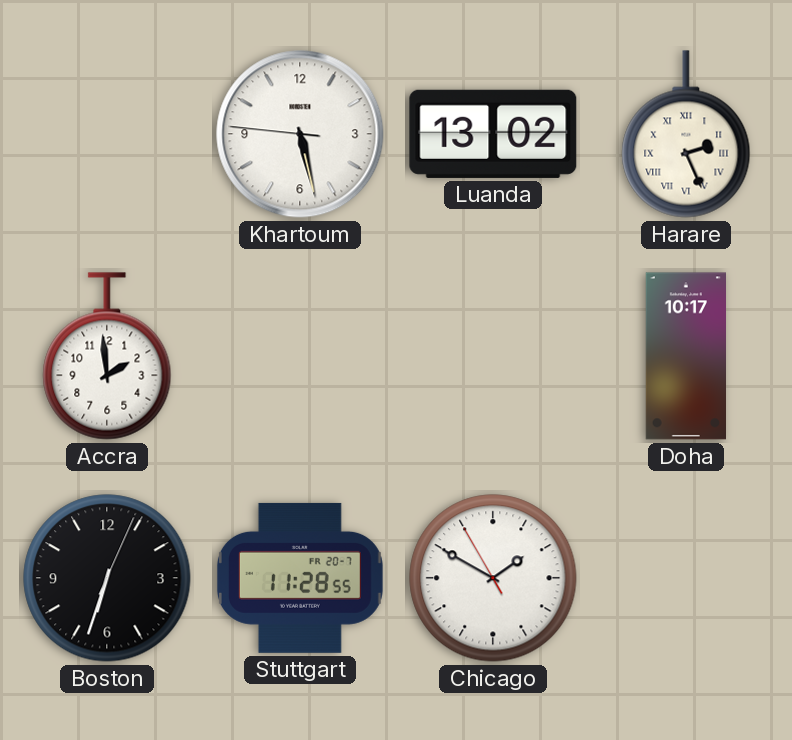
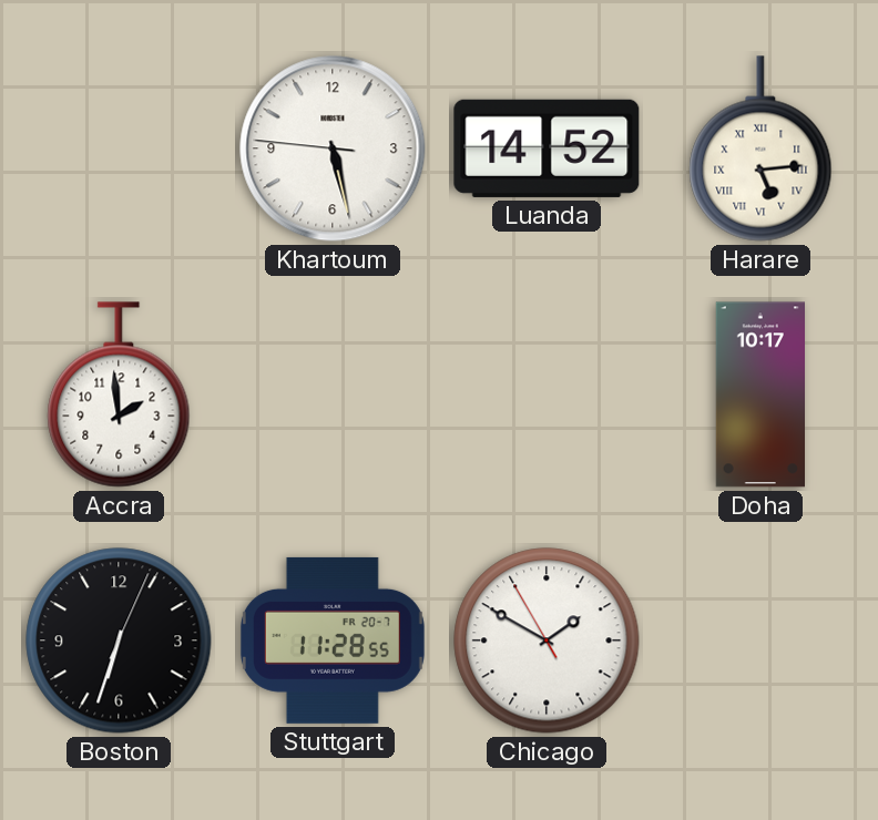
Luanda: 13:02 -> 14:52 (547, 148)
Harare: 2:26 -> 5:14 (760, 148)
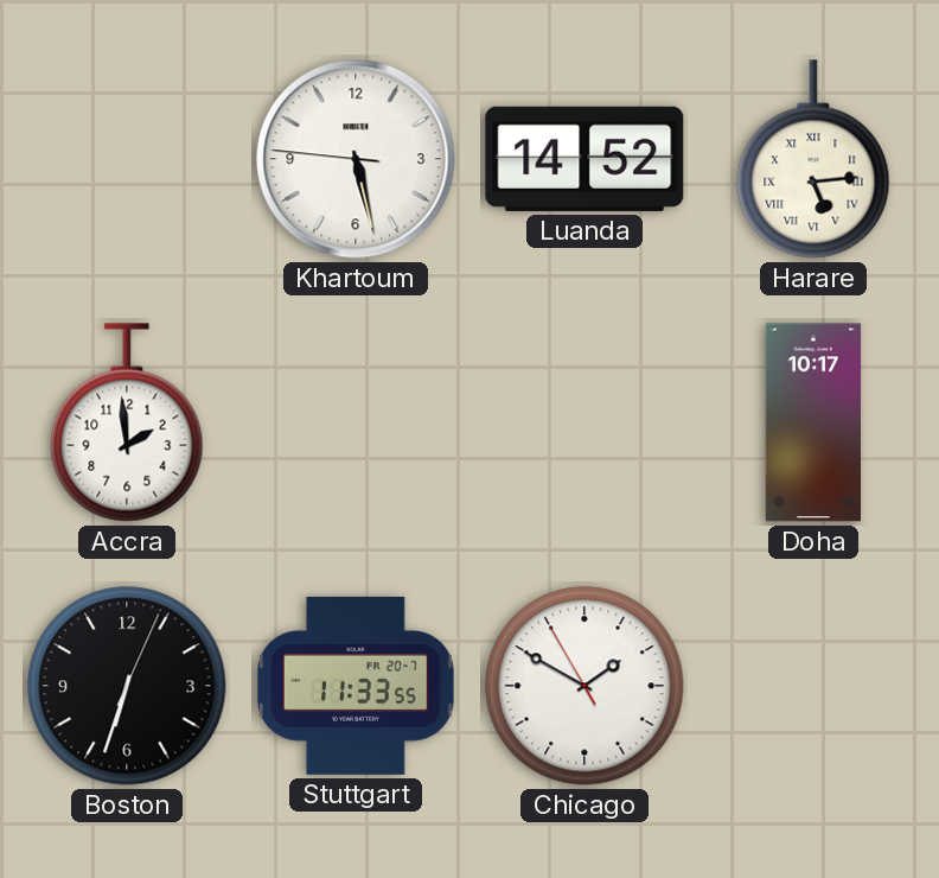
Stuttgart: 11:28 -> 11:33 (356, 686)
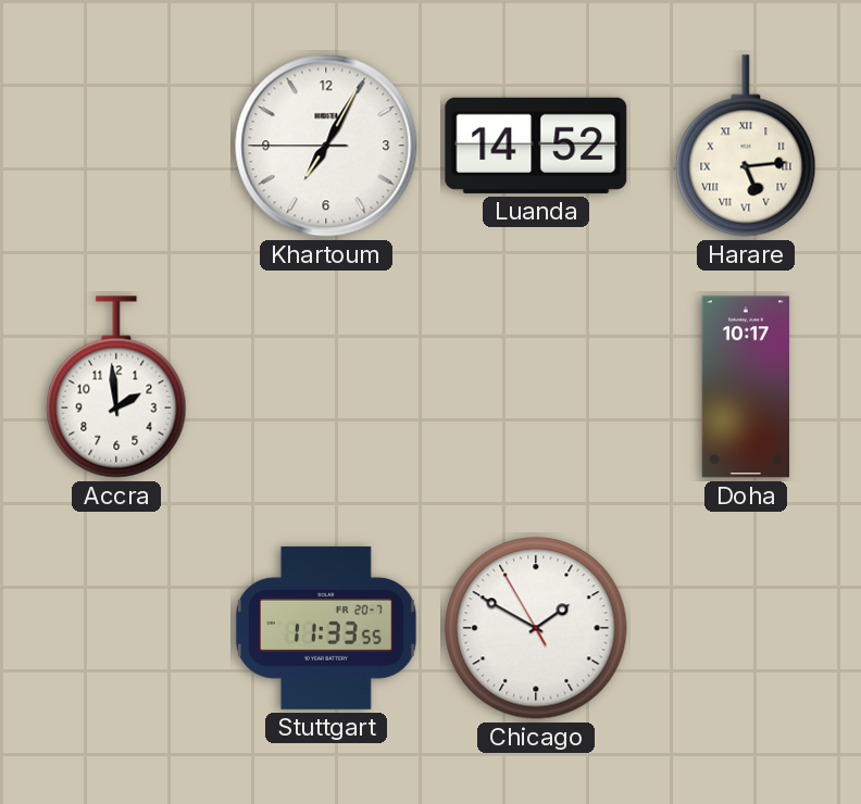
Khartoum: 5:27 -> 7:04 (326, 146)
Boston: 6:33 -> none (127, 686)
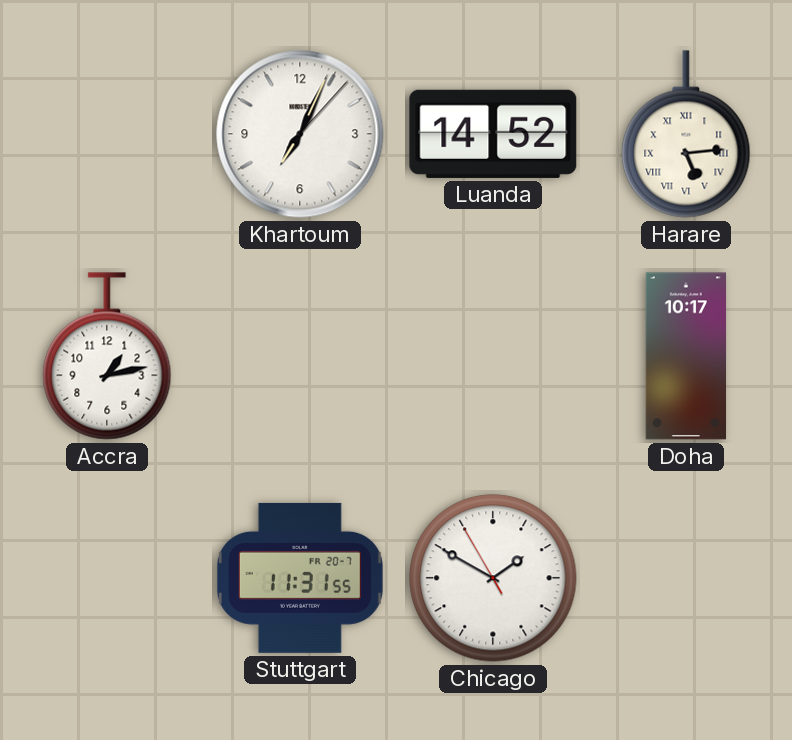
Khartoum: 7:04:45 -> 7:04:07 (300, 134)
Accra: 1:59 -> 1:13 (107, 356)
Stuttgart: 11:33 -> 11:31 (300, 578)
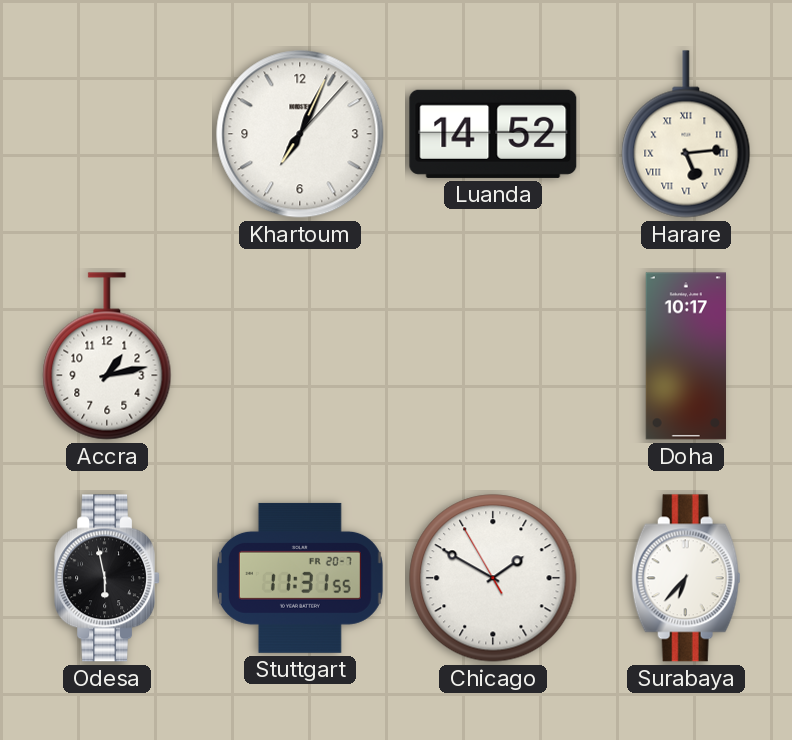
Odesa: none -> 5:58 (108, 578)
Surabaya: none -> 6:37 (686, 578)
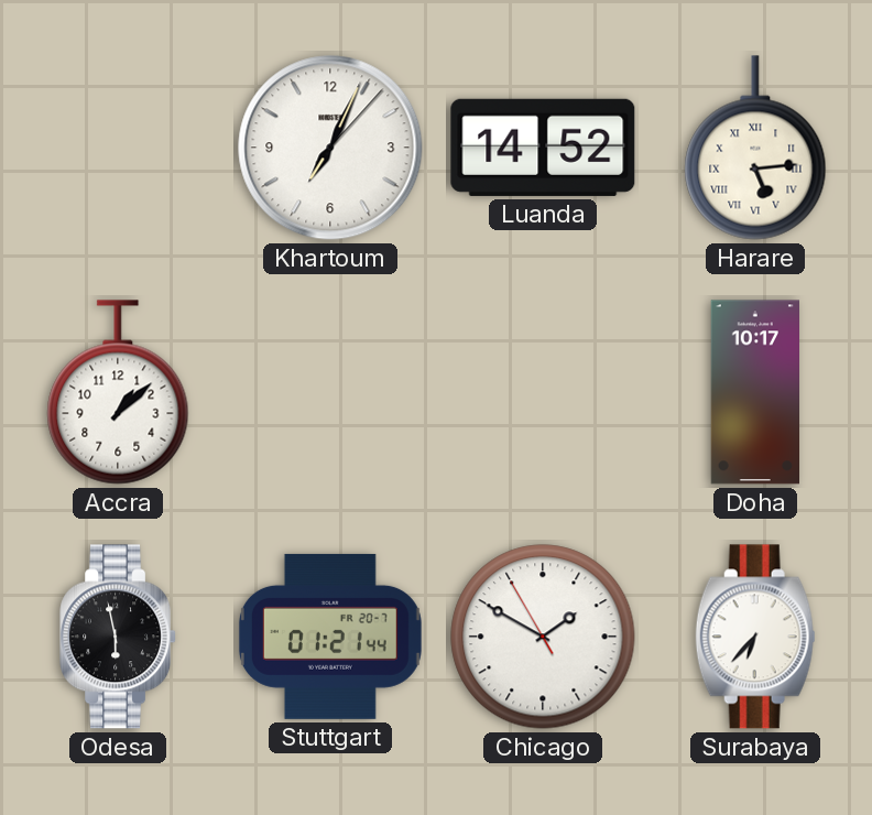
Accra: 1:13 -> 1:08 (118, 392)
Stuttgart: 11:31 -> 01:21 (330, 637)
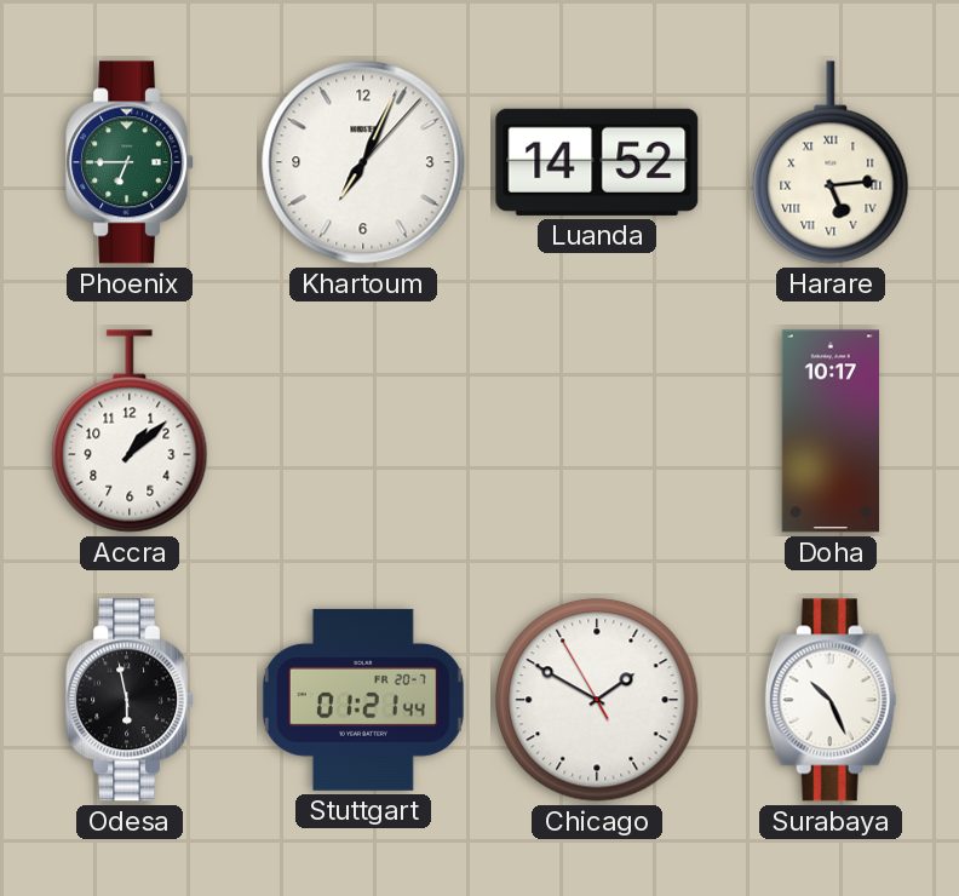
Phoenix: none -> 6:45 (131, 162)
Surabaya: 6:37 -> 10:26 (831, 700)
